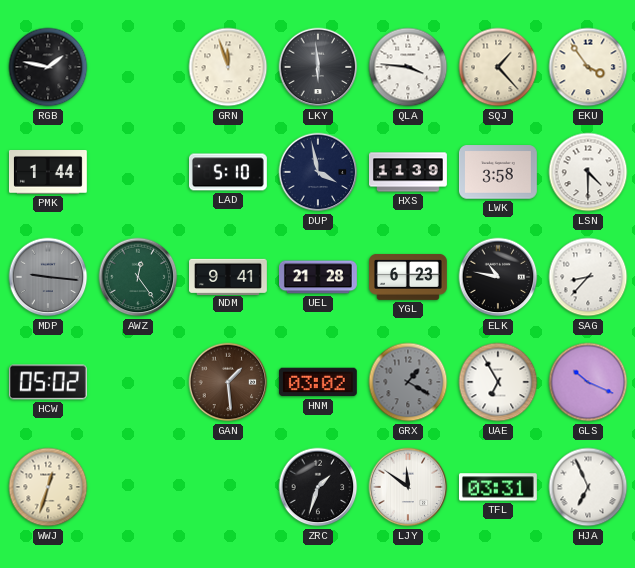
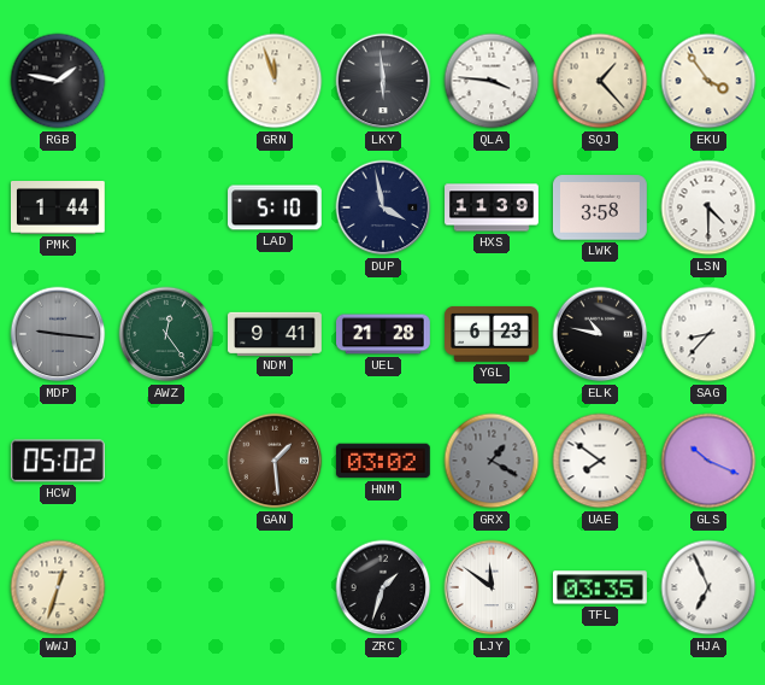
UAE: 6:55 -> 7:51 (600, 461)
TFL: 03:31 -> 03:35 (600, 587)
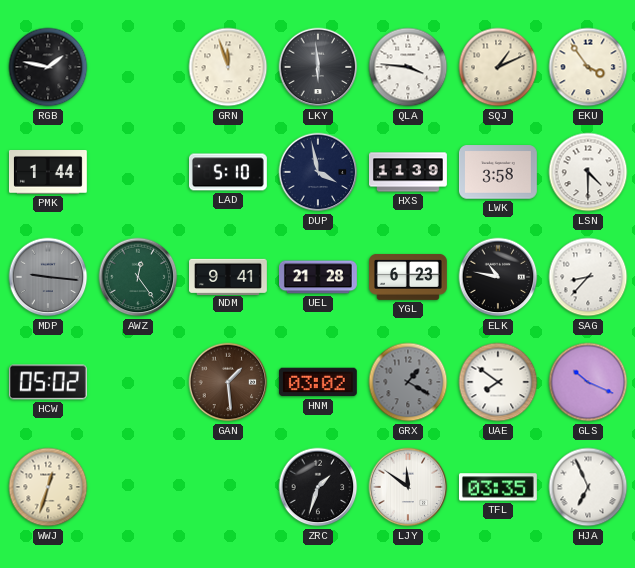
SQJ: 1:23 -> 1:11 (498, 67)
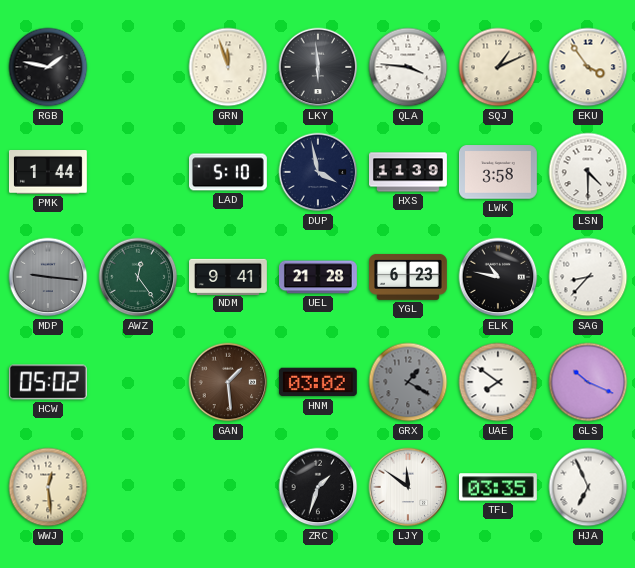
WWJ: 12:33 -> 12:29 (48, 487)
